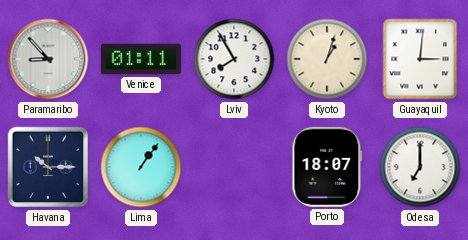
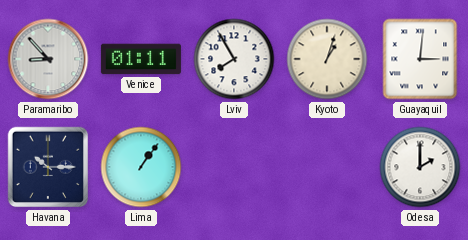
Porto: 18:07 -> none (327, 167)
Odesa: 7:00 -> 2:00 (420, 167)
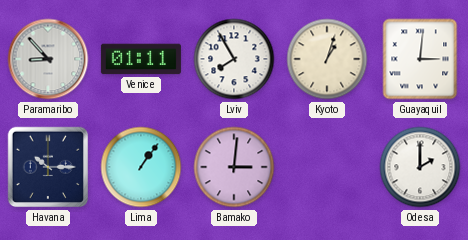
Bamako: none -> 3:01 (234, 167)
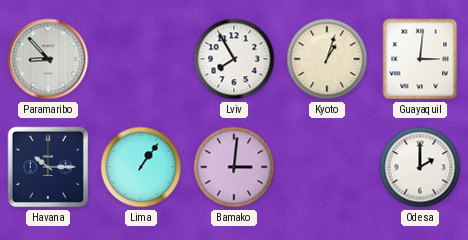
Venice: 01:11 -> none (141, 59)
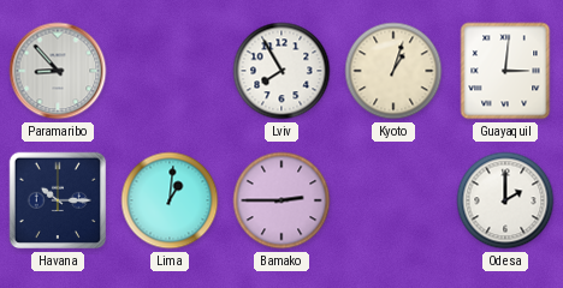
Lima: 1:06 -> 1:01 (170, 200)
Bamako: 3:01 -> 2:45 (281, 200)
